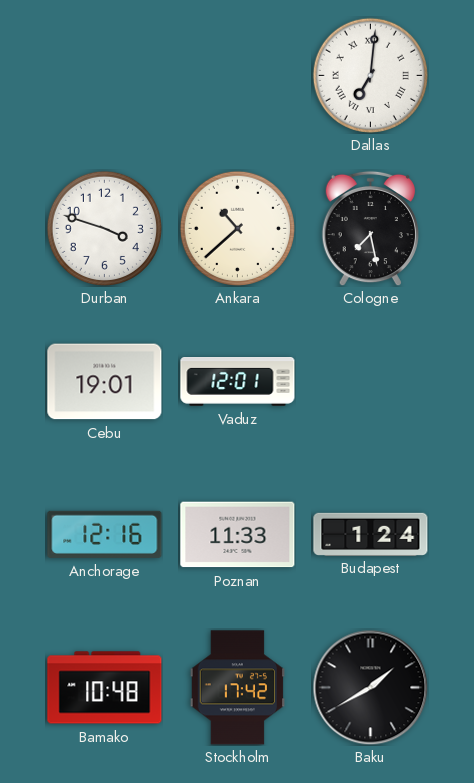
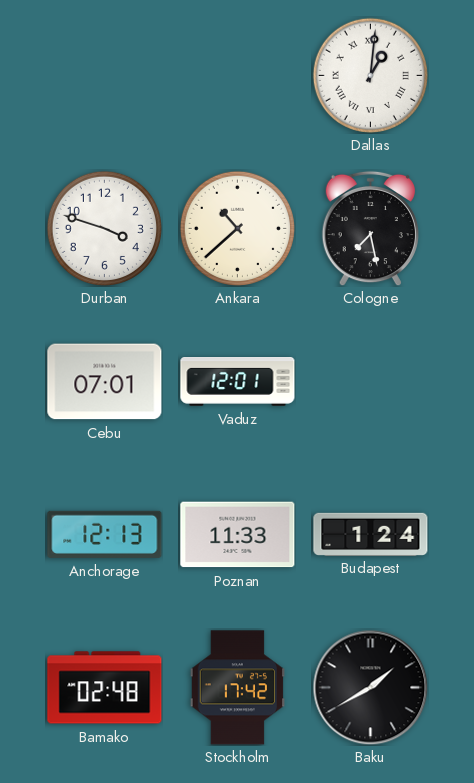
Dallas: 7:01 -> 1:01 (370, 75)
Cebu: 19:01 -> 07:01 (105, 382)
Anchorage: 12:16 -> 12:13 (105, 534)
Bamako: 10:48 -> 02:48 (105, 688)
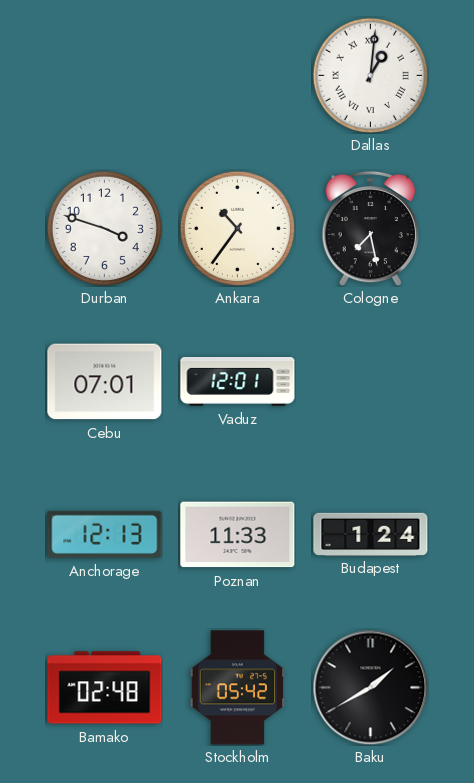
Ankara: 10:38 -> 10:36 (237, 228)
Stockholm: 17:42 -> 05:42 (237, 688)
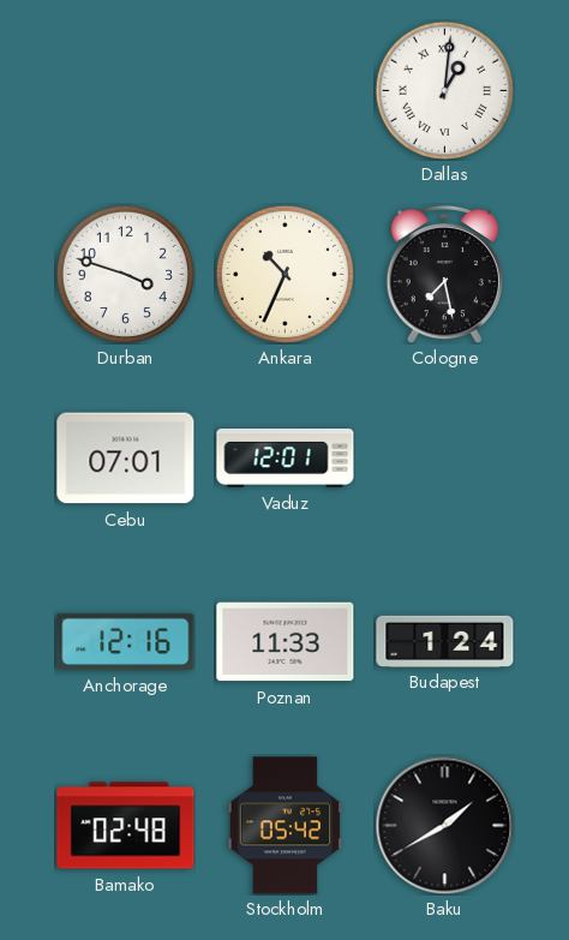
Ankara: 10:36 -> 10:34 (284, 274)
Anchorage: 12:13 -> 12:16 (126, 641)
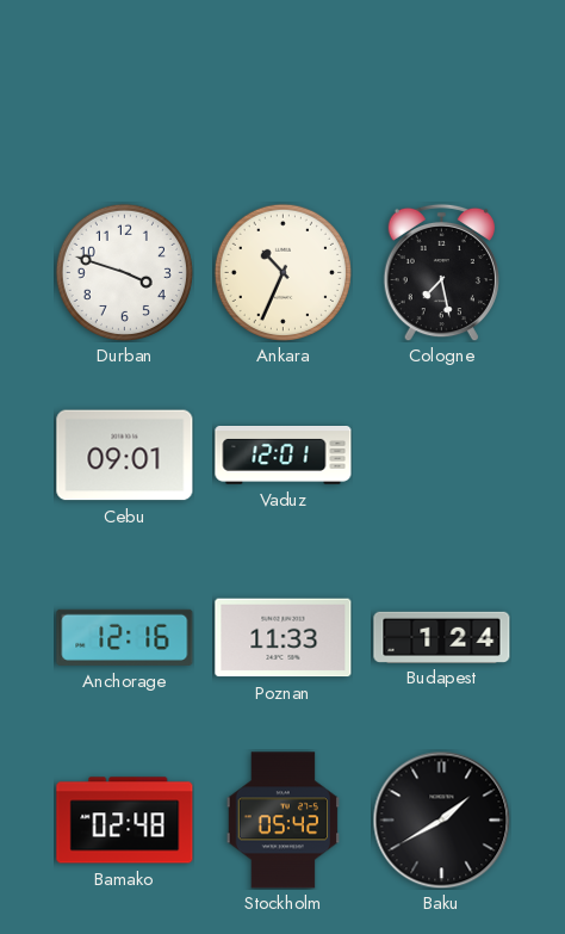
Dallas: 1:01 -> none (444, 90)
Cebu: 07:01 -> 09:01 (125, 456)
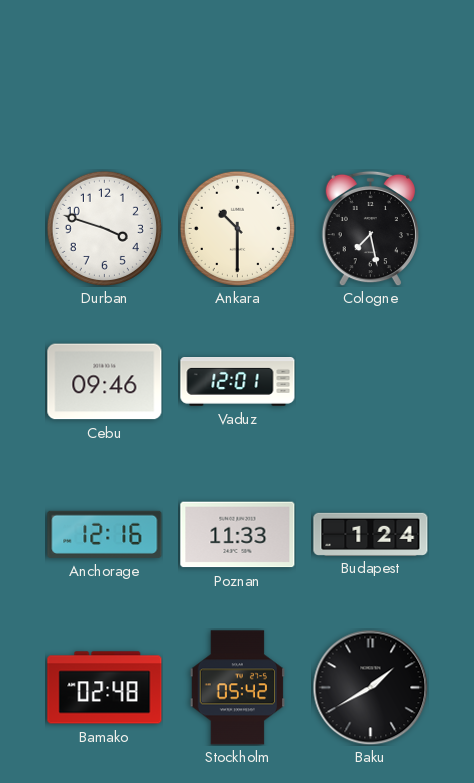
Ankara: 10:34 -> 10:30 (237, 228)
Cebu: 09:01 -> 09:46 (105, 382)
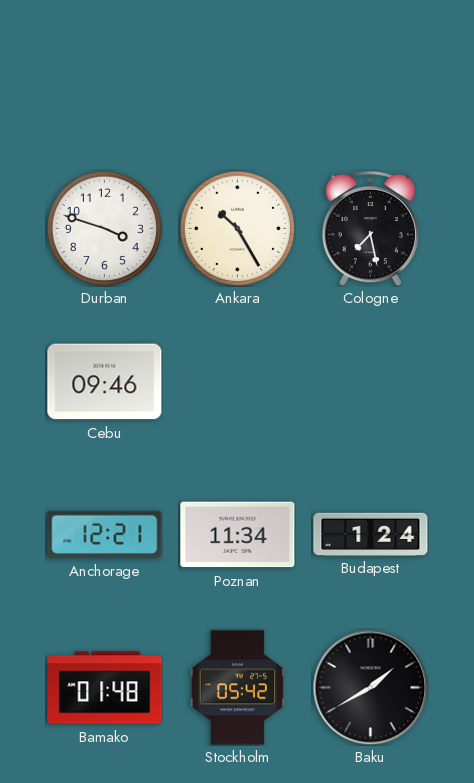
Ankara: 10:30 -> 10:25 (237, 228)
Vaduz: 12:01 -> none (238, 382)
Anchorage: 12:16 -> 12:21 (105, 534)
Poznan: 11:33 -> 11:34 (238, 535)
Bamako: 02:48 -> 01:48 (105, 688)
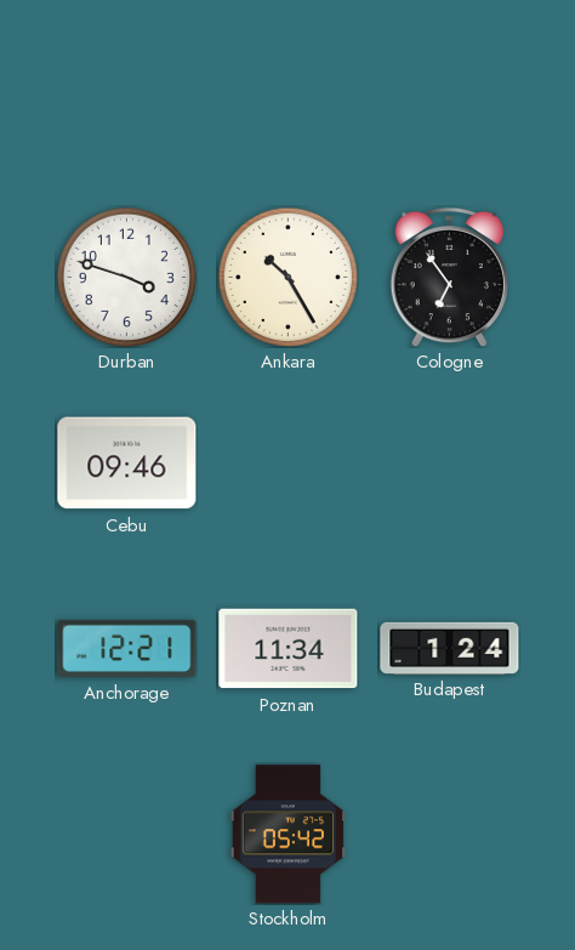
Cologne: 7:28 -> 6:54 (449, 277)
Bamako: 01:48 -> none (105, 688)
Baku: 1:40 -> none (370, 687)
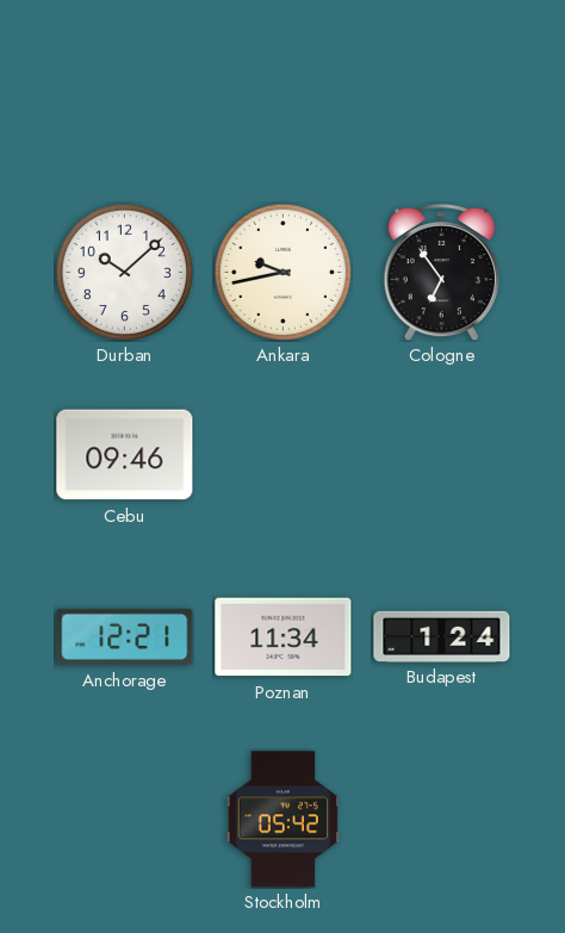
Durban: 3:48 -> 10:08 (124, 272)
Ankara: 10:25 -> 9:43 (282, 272)
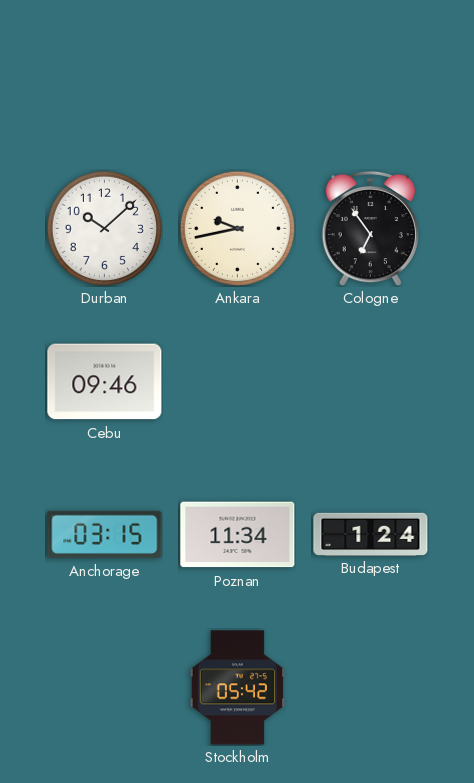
Anchorage: 12:21 -> 03:15 (105, 534)
